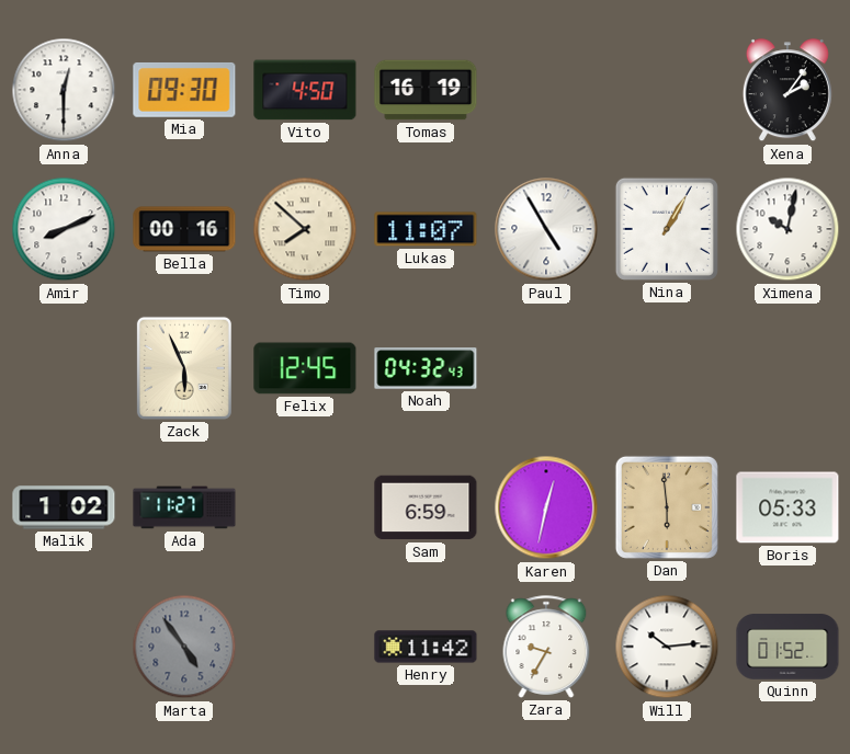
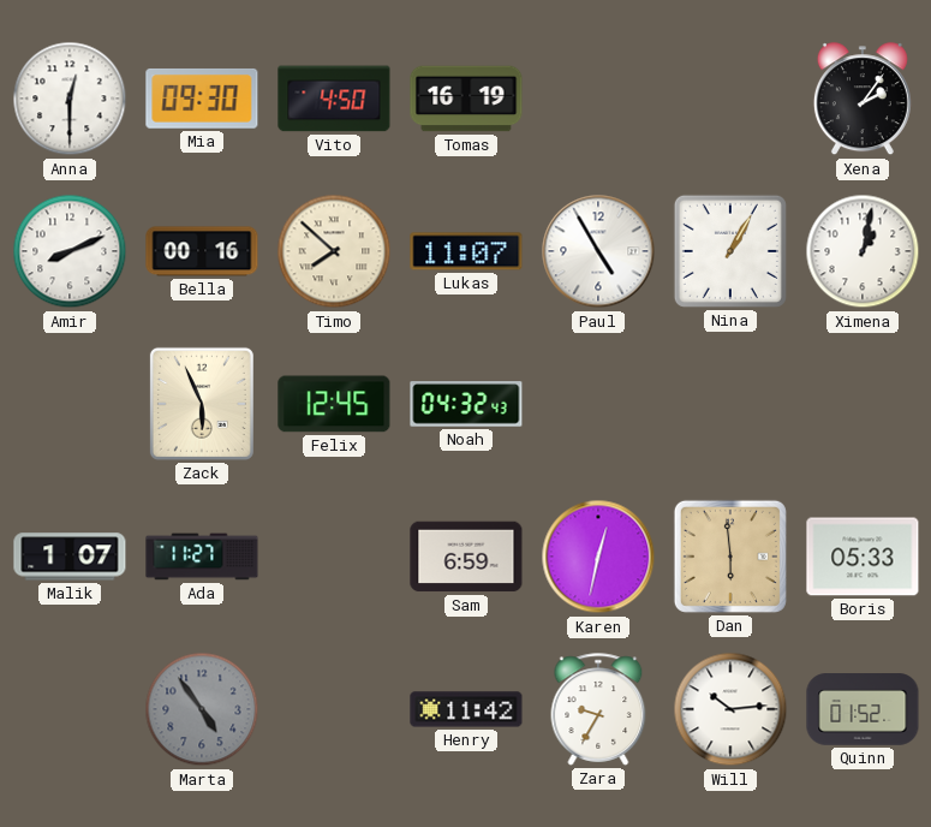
Ximena: 10:02 -> 1:02 (863, 251)
Malik: 1:02 -> 1:07 (70, 557)
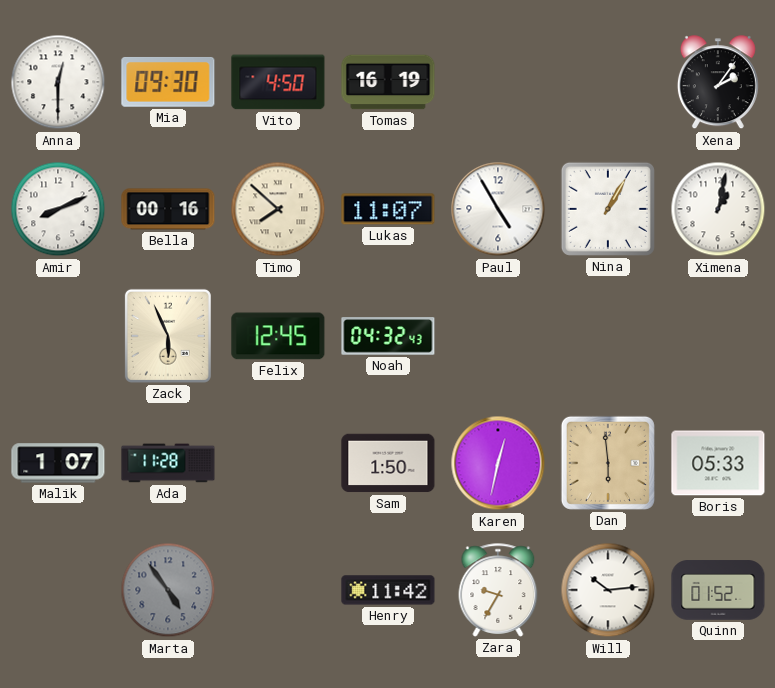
Ada: 11:27 -> 11:28 (168, 463)
Sam: 6:59 -> 1:50 (388, 463)
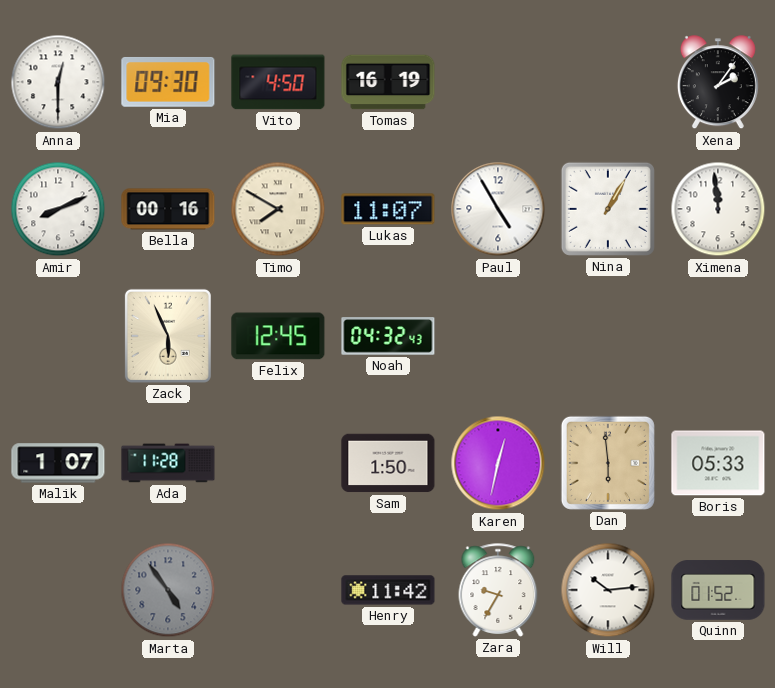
Timo: 7:52 -> 7:50 (278, 209)
Ximena: 1:02 -> 11:59 (718, 209)
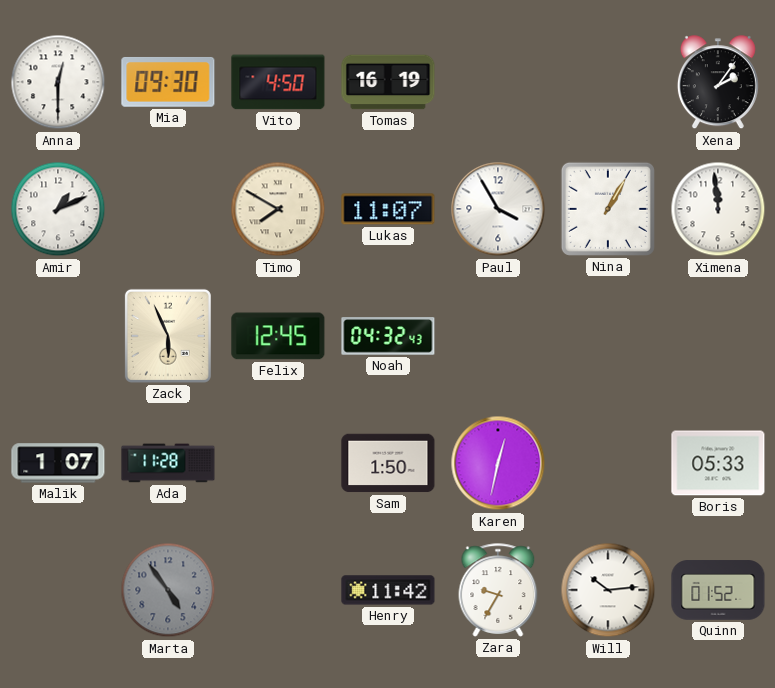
Amir: 8:11 -> 1:11 (58, 209)
Bella: 00:16 -> none (168, 209)
Paul: 4:55 -> 3:55 (498, 209)
Dan: 5:59 -> none (608, 463)
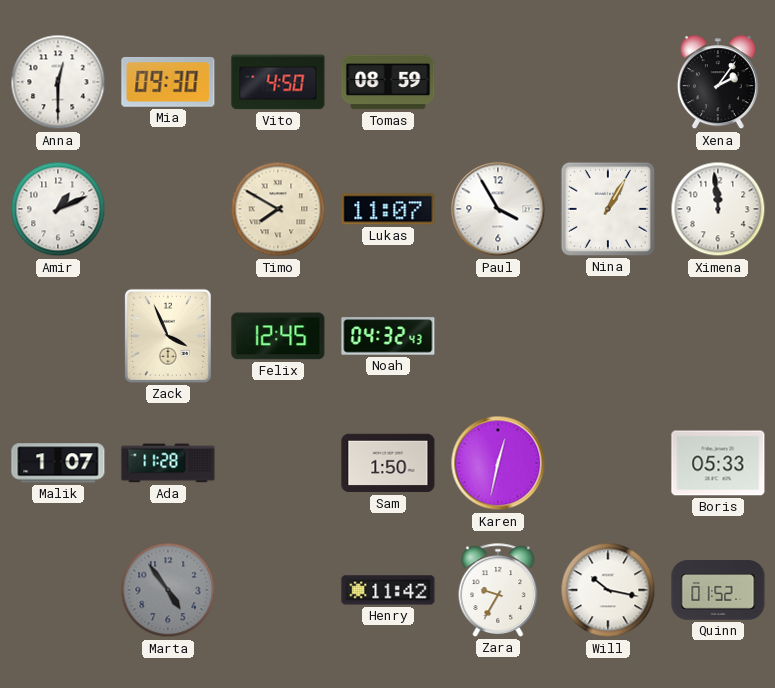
Tomas: 16:19 -> 08:59 (388, 82)
Zack: 5:56 -> 3:56 (168, 336)
Will: 10:14 -> 10:17 (608, 590)
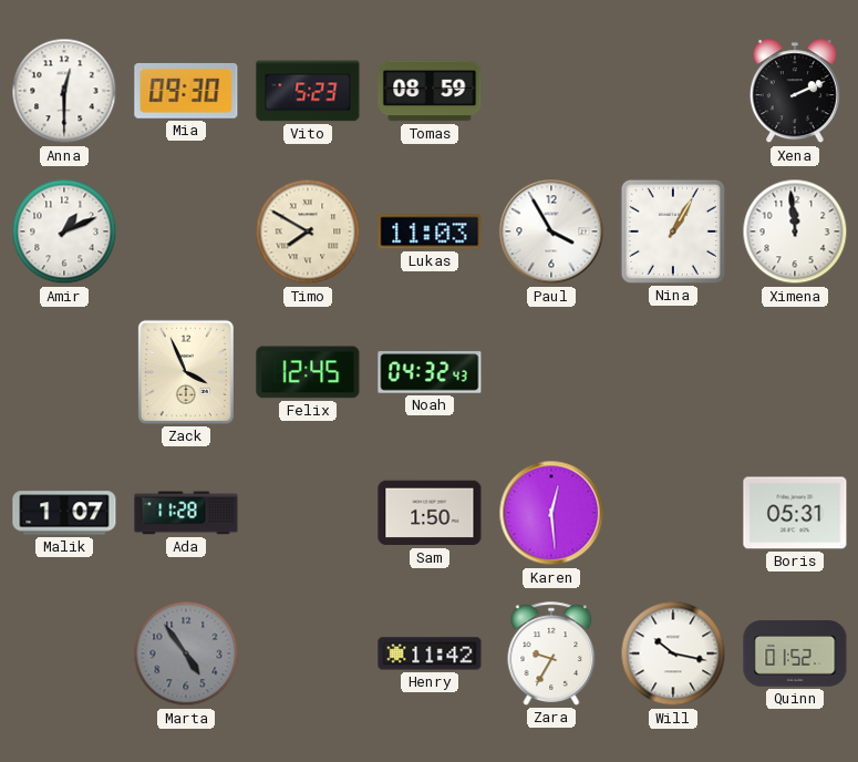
Vito: 4:50 -> 5:23 (308, 91)
Xena: 2:06 -> 2:11 (795, 92)
Lukas: 11:07 -> 11:03 (430, 231)
Karen: 12:32 -> 12:29 (551, 513)
Boris: 05:33 -> 05:31 (795, 513)
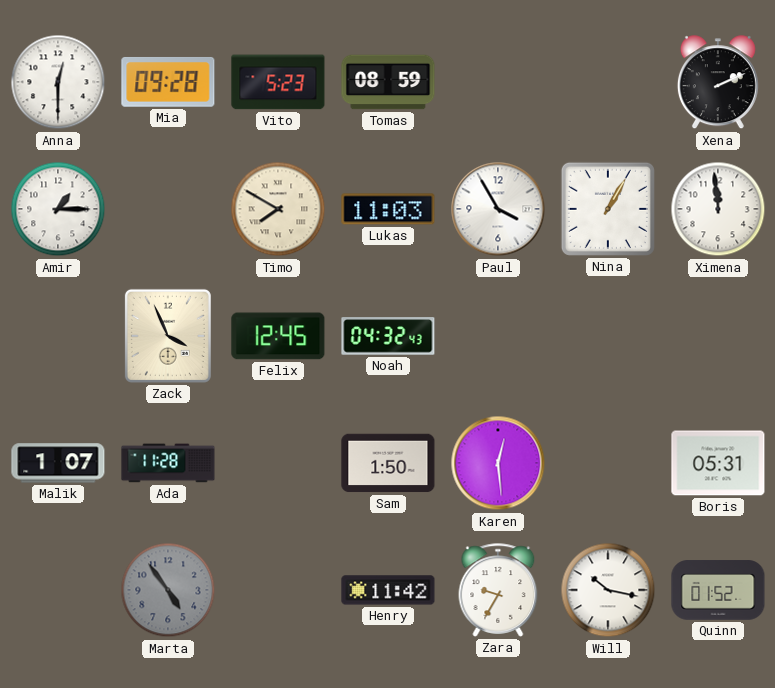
Mia: 09:30 -> 09:28 (168, 82)
Amir: 1:11 -> 1:15 (58, 209)
